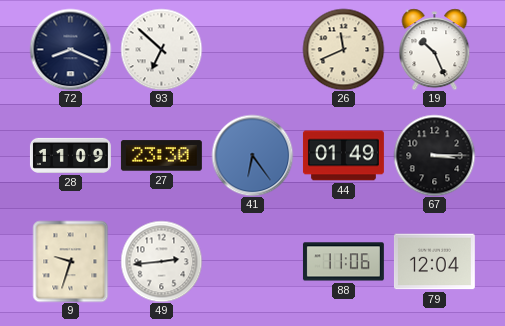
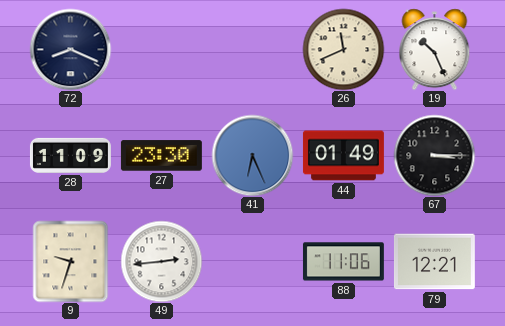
93: 6:52 -> none (161, 49)
41: 6:24 -> 6:26 (252, 155)
79: 12:04 -> 12:21 (434, 262)
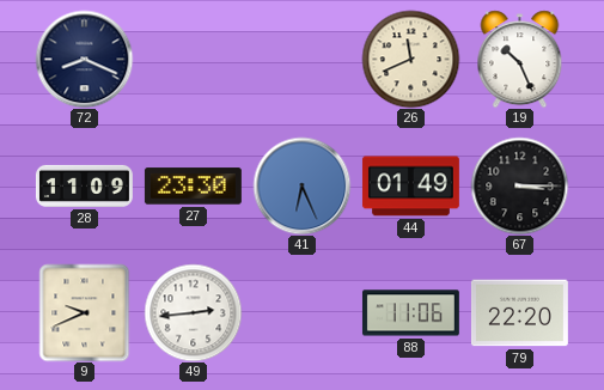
9: 9:33 -> 9:41 (85, 312)
79: 12:21 -> 22:20 (519, 313)
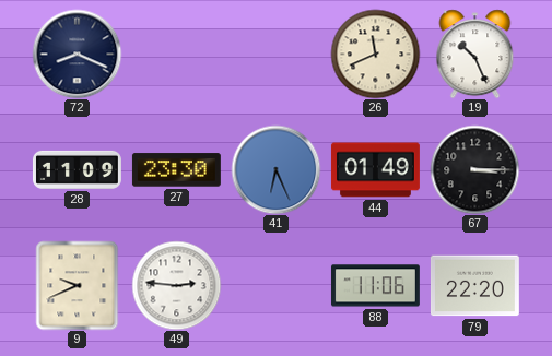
49: 2:44 -> 2:46 (176, 285)
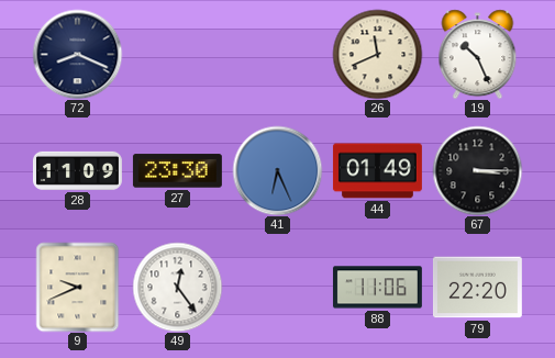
49: 2:46 -> 12:24 (177, 287)
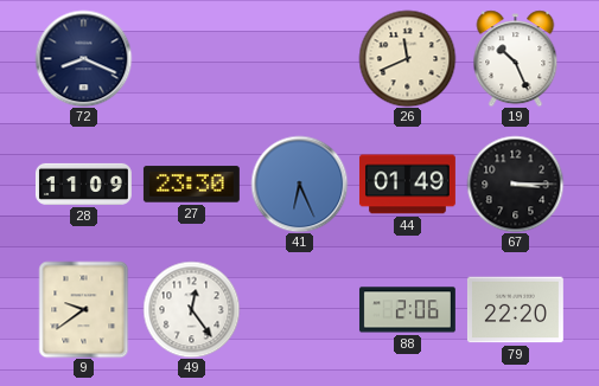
9: 9:41 -> 9:39 (84, 309)
88: 11:06 -> 2:06 (407, 310)
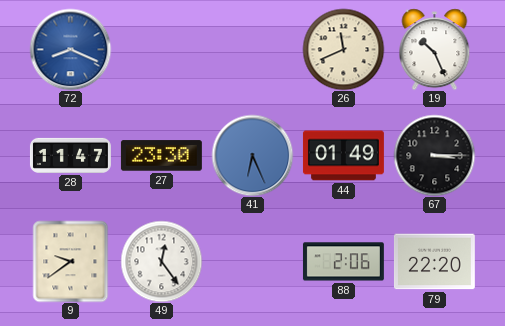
72 dial: navy -> blue (70, 49)
28: 11:09 -> 11:47 (70, 155)
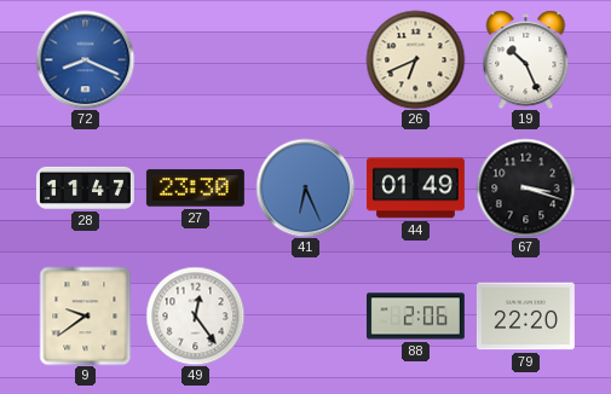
26: 11:41 -> 6:41 (415, 59)
67: 3:15 -> 3:18 (525, 187)
